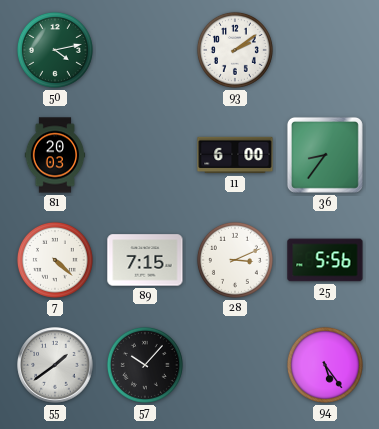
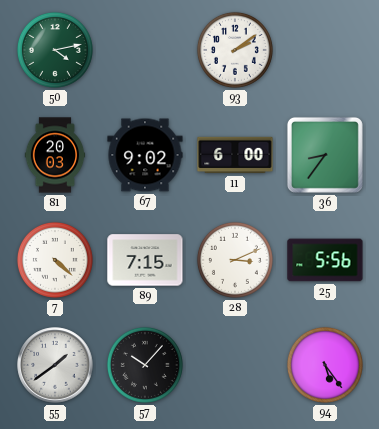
67: none -> 9:02 (145, 155)
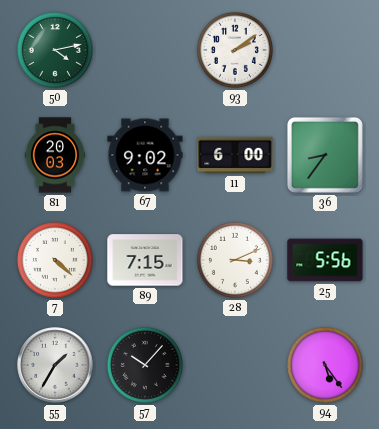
55: 1:39 -> 1:35 (55, 365)
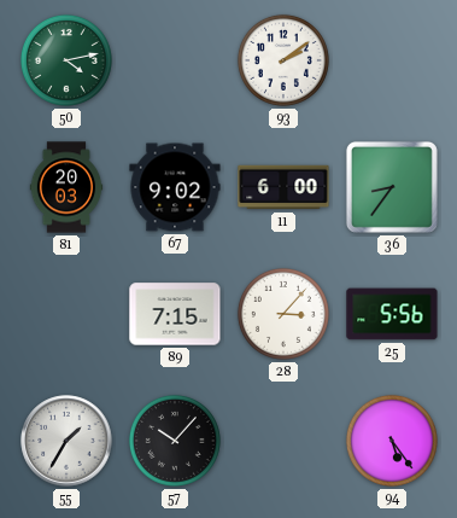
7: 4:22 -> none (55, 260)
28: 3:11 -> 3:07 (283, 314)
